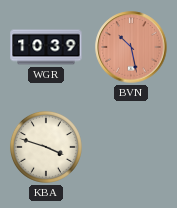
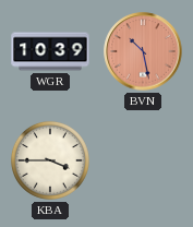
KBA: 3:48 -> 3:45 (50, 160)
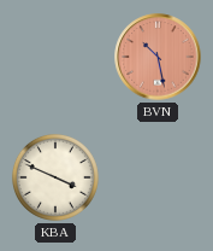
WGR: 10:39 -> none (50, 51)
KBA: 3:45 -> 3:49 (55, 177)
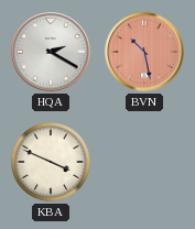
HQA: none -> 2:20 (51, 52)
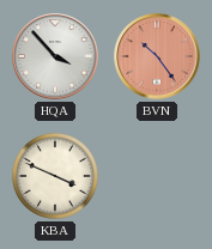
HQA: 2:20 -> 3:53 (55, 56)
BVN: 10:28 -> 10:24 (157, 56)
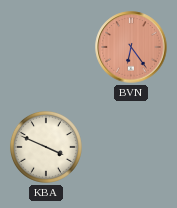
HQA: 3:53 -> none (55, 56)
BVN: 10:24 -> 6:24 (131, 47)
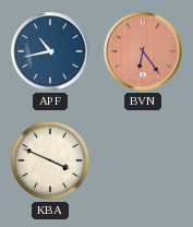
APF: none -> 10:43 (50, 51)
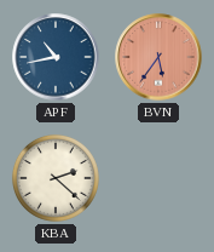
BVN: 6:24 -> 5:36 (158, 57)
KBA: 3:49 -> 2:22 (56, 178)
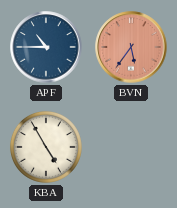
APF: 10:43 -> 10:45 (46, 47)
KBA: 2:22 -> 4:55 (46, 147)
